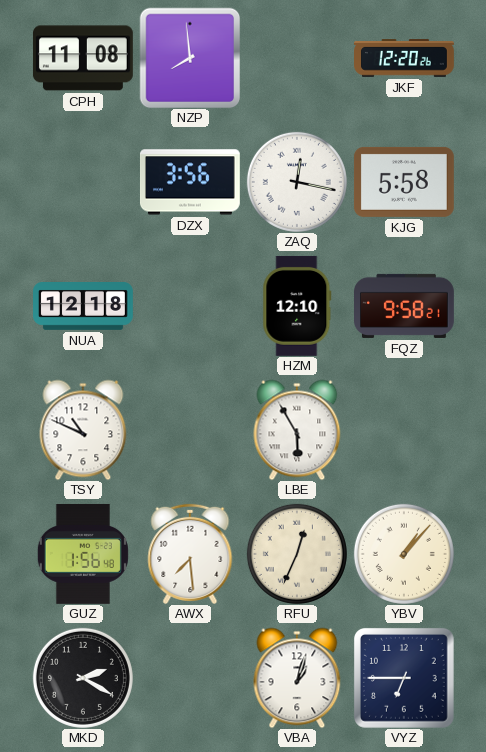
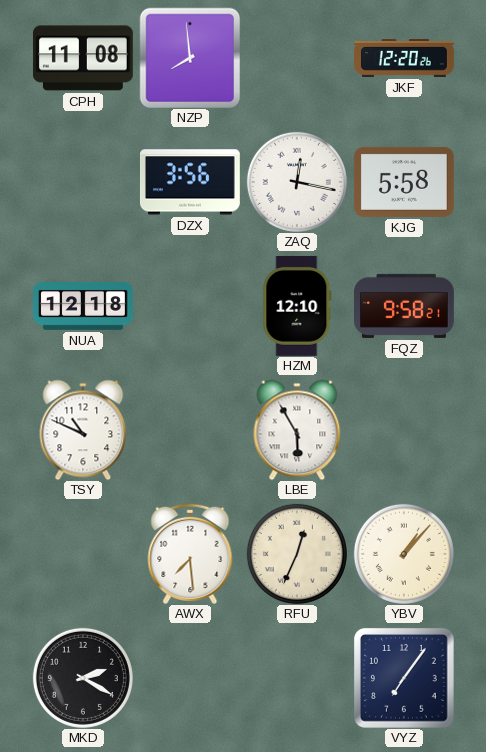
GUZ: 1:56 -> none (83, 554)
VBA: 1:03 -> none (297, 678)
VYZ: 6:45 -> 7:06 (404, 678)
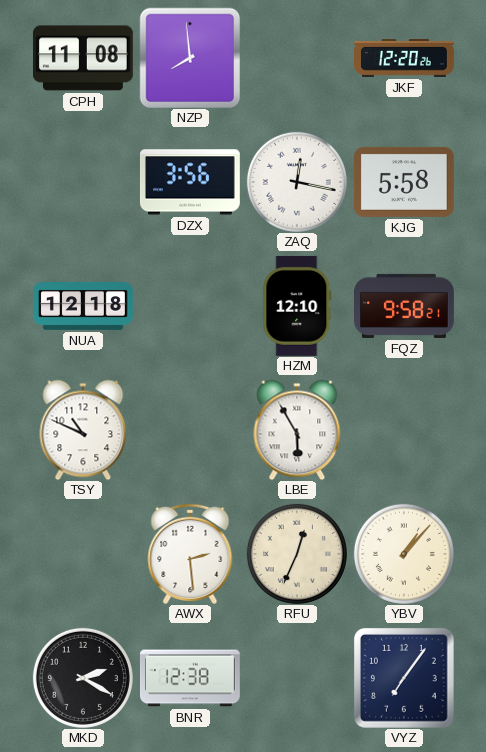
AWX: 7:29 -> 2:29 (190, 554)
BNR: none -> 12:38 (190, 678)
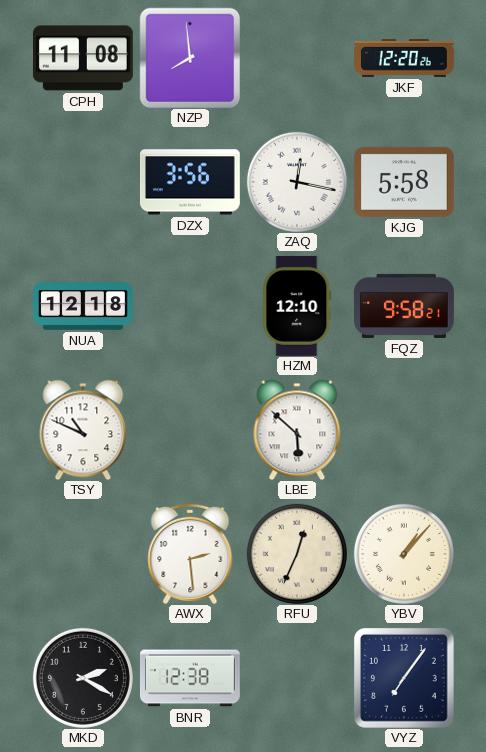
LBE: 5:55 -> 5:52 (297, 430)
